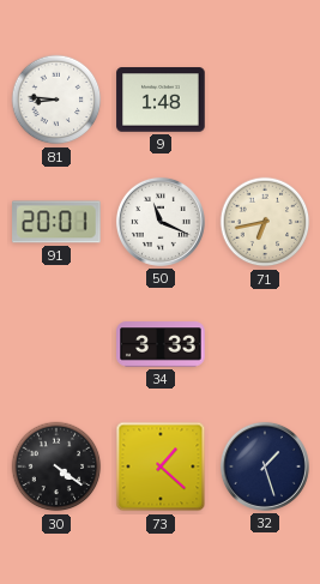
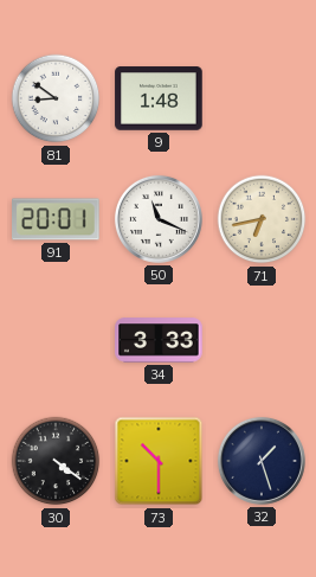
81: 8:46 -> 8:51 (56, 98)
73: 1:22 -> 10:30 (159, 461)
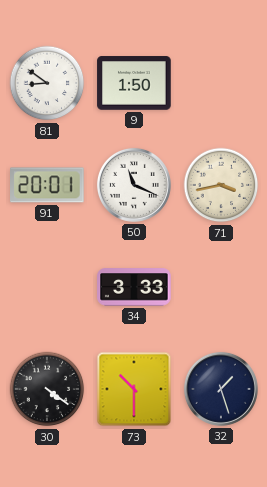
9: 1:48 -> 1:50 (134, 83)
71: 6:43 -> 3:43 (221, 185)
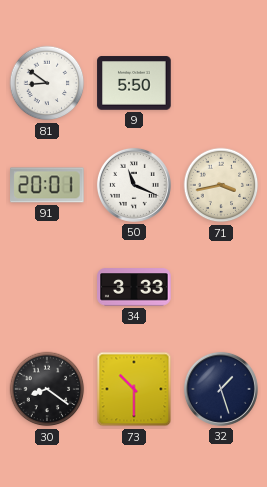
9: 1:50 -> 5:50 (134, 83)
30: 4:21 -> 8:21 (47, 389)
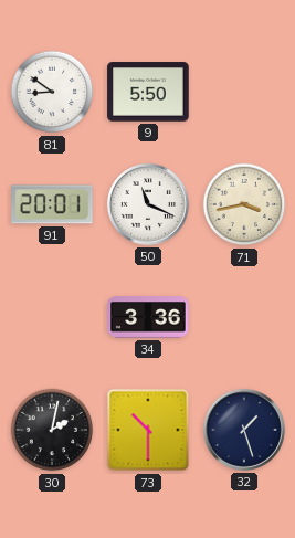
34: 3:33 -> 3:36 (148, 317)
30: 8:21 -> 2:02 (52, 430)
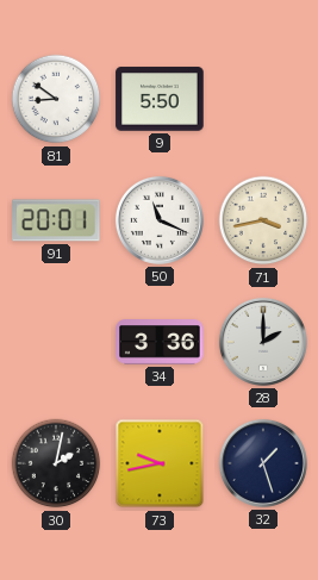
28: none -> 2:00 (263, 342)
73: 10:30 -> 9:43 (160, 463)
